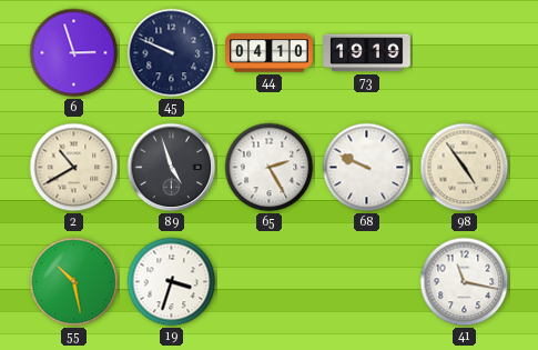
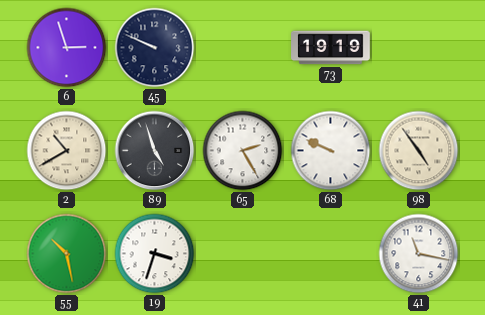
44: 04:10 -> none (270, 53)
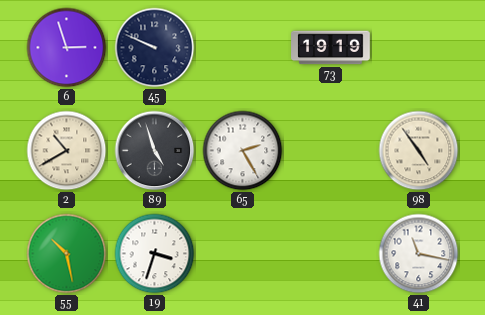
68: 9:49 -> none (331, 151)
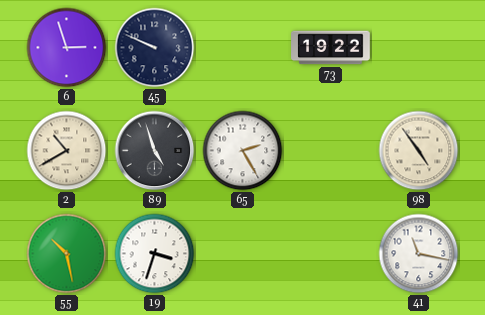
73: 19:19 -> 19:22 (331, 48)
